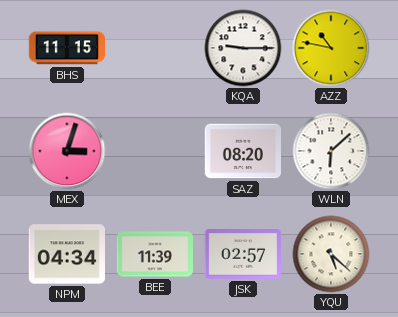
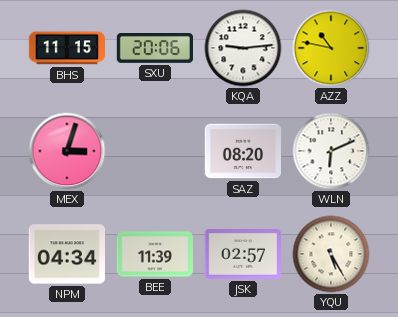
SXU: none -> 20:06 (154, 49)
KQA: 9:15 -> 9:14 (243, 48)
WLN: 6:08 -> 6:11 (331, 151)
YQU: 5:22 -> 5:25 (331, 254)
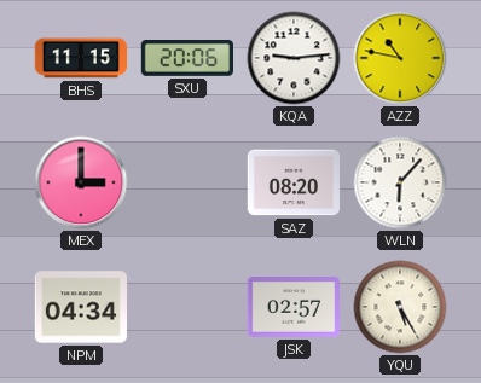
MEX: 3:03 -> 3:00 (81, 182)
WLN: 6:11 -> 6:07 (400, 182)
BEE: 11:39 -> none (154, 254)
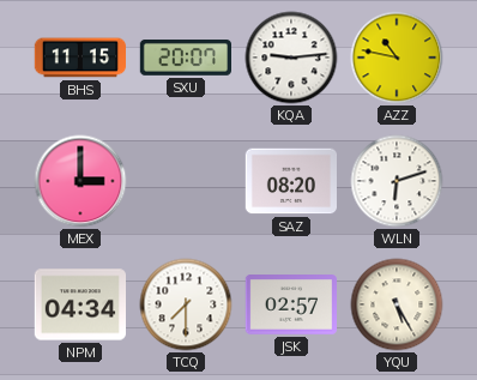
SXU: 20:06 -> 20:07 (185, 59)
WLN: 6:07 -> 6:12 (397, 181)
TCQ: none -> 7:30 (186, 304)
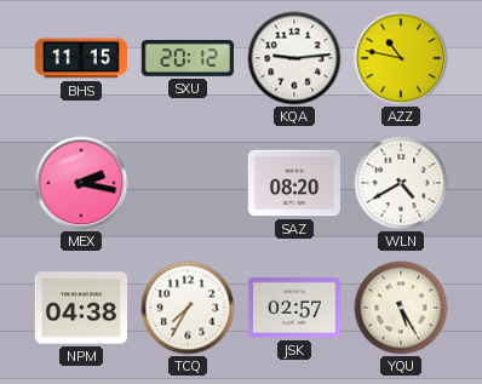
SXU: 20:07 -> 20:12 (187, 59)
MEX: 3:00 -> 2:17 (81, 183)
WLN: 6:12 -> 4:40 (401, 183)
NPM: 04:34 -> 04:38 (80, 308)
TCQ: 7:30 -> 7:35 (188, 308)
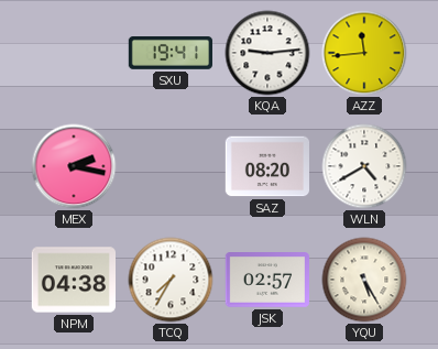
BHS: 11:15 -> none (80, 58)
SXU: 20:12 -> 19:41 (169, 54)
AZZ: 10:47 -> 11:44 (364, 53)
